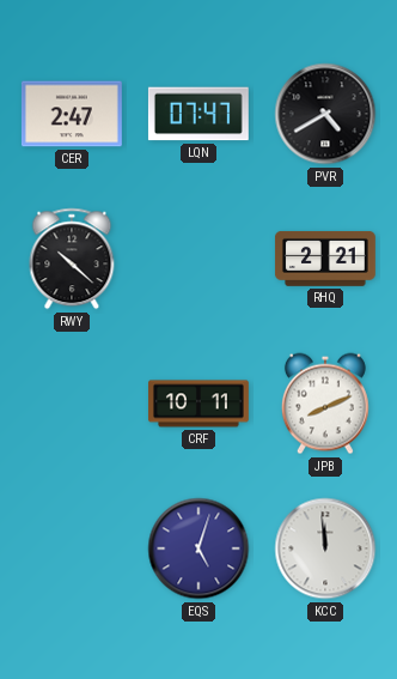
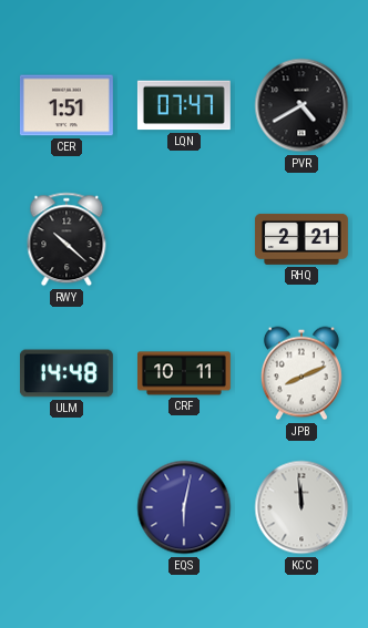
CER: 2:47 -> 1:51 (67, 105)
ULM: none -> 14:48 (67, 373)
EQS: 5:03 -> 6:02 (184, 507)
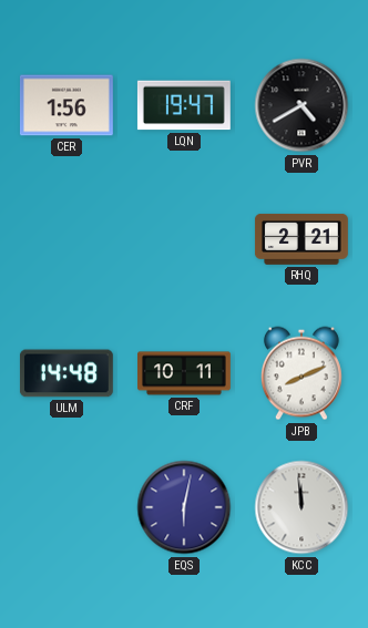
CER: 1:51 -> 1:56 (67, 105)
LQN: 07:47 -> 19:47 (184, 105)
RWY: 10:22 -> none (67, 239)
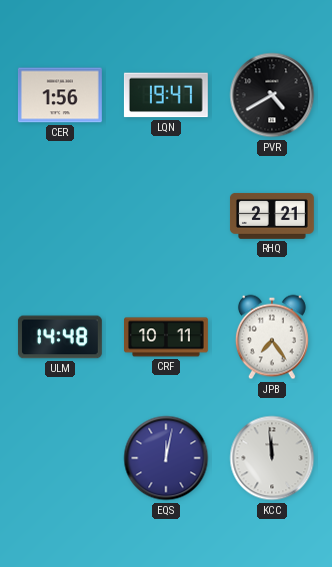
JPB: 8:11 -> 7:24 (272, 337)
EQS: 6:02 -> 12:02 (166, 458)
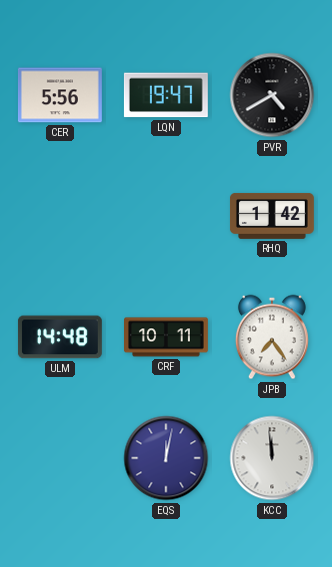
CER: 1:56 -> 5:56 (60, 95)
RHQ: 2:21 -> 1:42 (272, 216)
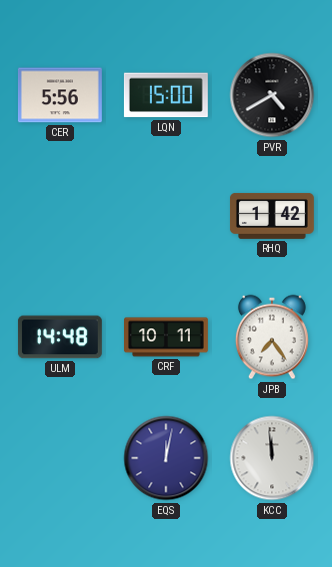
LQN: 19:47 -> 15:00 (166, 95)
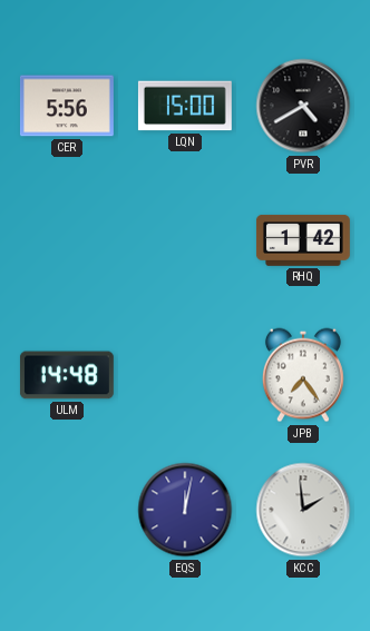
CRF: 10:11 -> none (167, 337)
KCC: 11:59 -> 1:59 (303, 510)
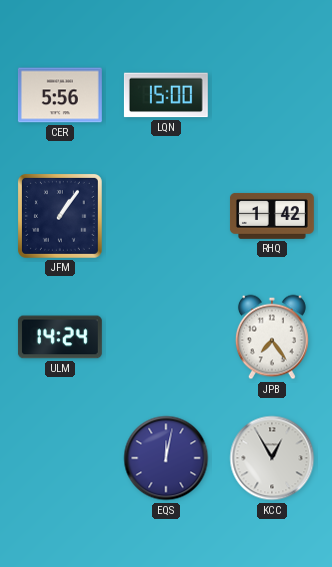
PVR: 4:40 -> none (303, 106)
JFM: none -> 1:06 (60, 216)
ULM: 14:48 -> 14:24 (60, 337)
KCC: 1:59 -> 12:55 (272, 458)
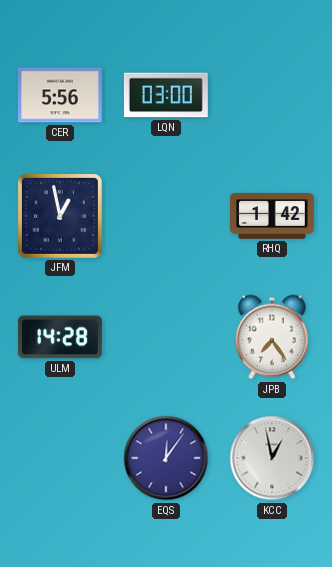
LQN: 15:00 -> 03:00 (166, 95)
JFM: 1:06 -> 12:58 (60, 216)
ULM: 14:24 -> 14:28 (60, 337)
EQS: 12:02 -> 12:06 (166, 458)
KCC: 12:55 -> 12:58 (272, 458)
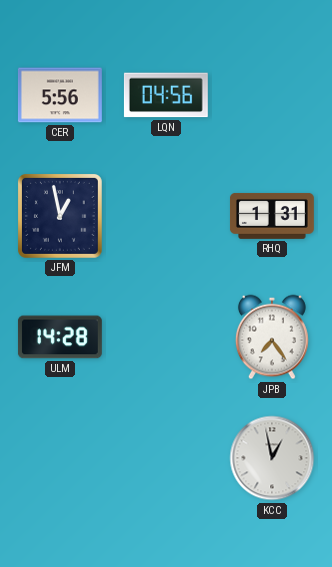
LQN: 03:00 -> 04:56 (166, 95)
RHQ: 1:42 -> 1:31 (272, 216)
EQS: 12:06 -> none (166, 458)
